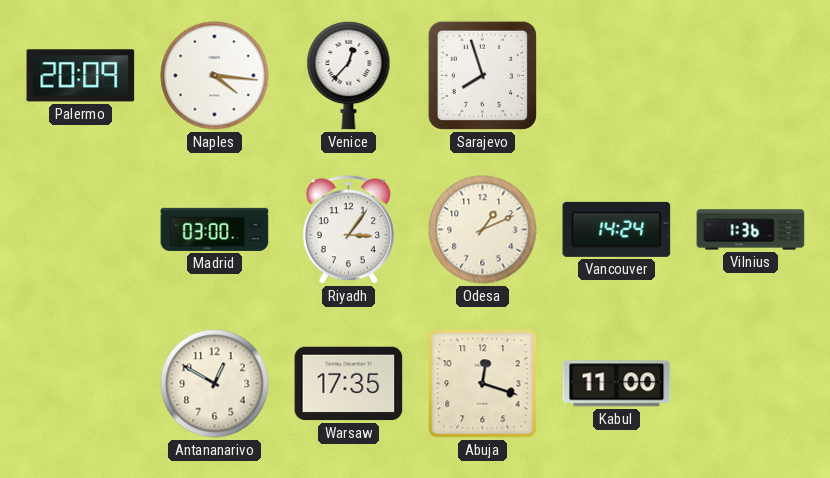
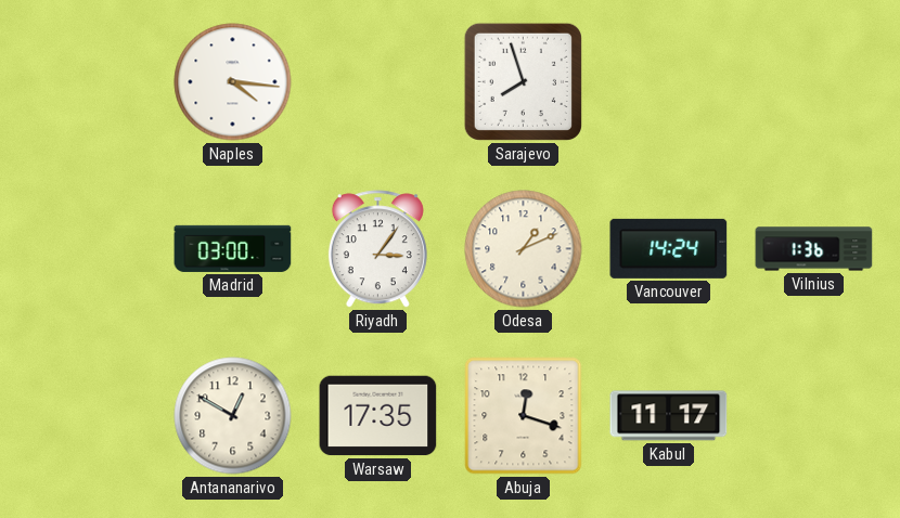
Palermo: 20:09 -> none (81, 76)
Venice: 12:37 -> none (349, 75)
Kabul: 11:00 -> 11:17 (669, 416)
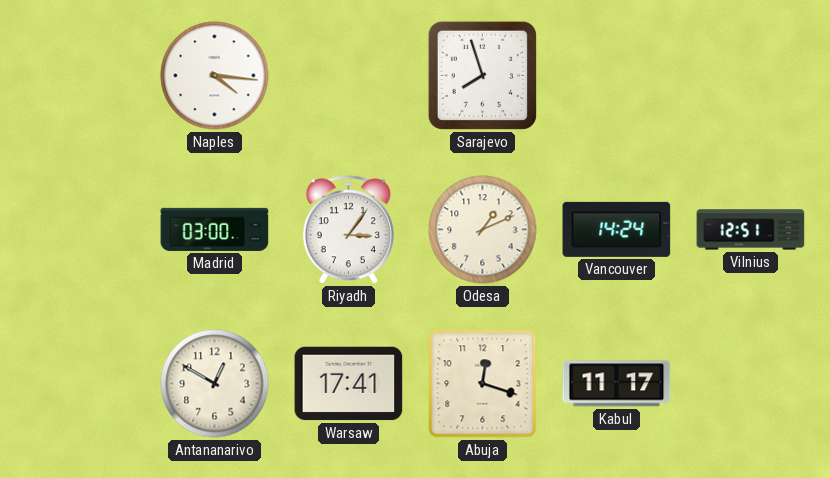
Vilnius: 1:36 -> 12:51 (751, 230)
Warsaw: 17:35 -> 17:41 (349, 384)
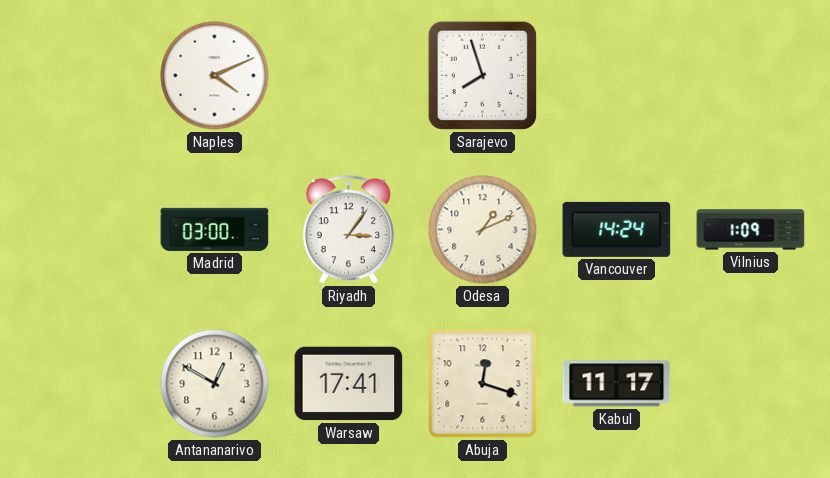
Naples: 4:16 -> 4:11 (215, 76)
Vilnius: 12:51 -> 1:09 (751, 230)
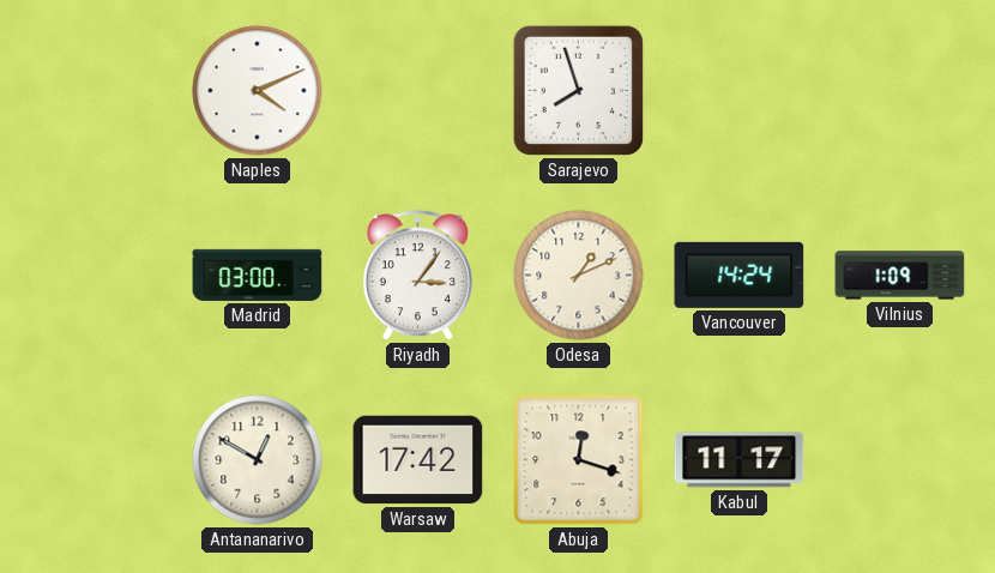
Warsaw: 17:41 -> 17:42 (418, 460)
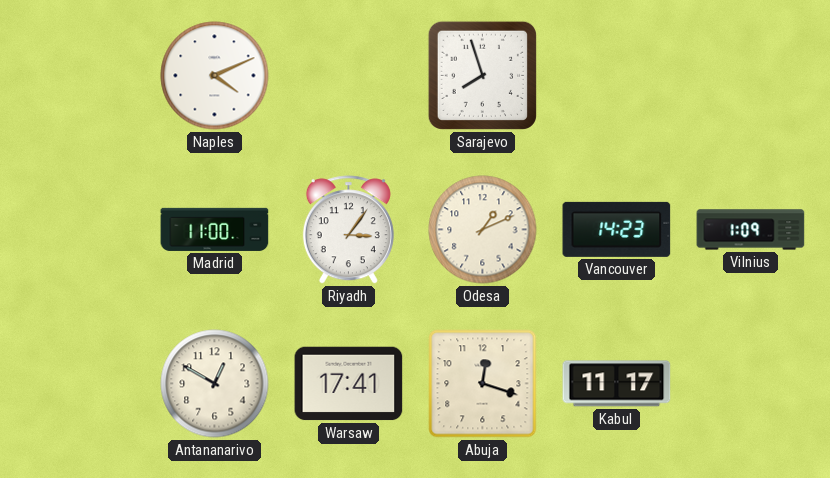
Madrid: 03:00 -> 11:00 (215, 229)
Vancouver: 14:24 -> 14:23 (617, 229)
Warsaw: 17:42 -> 17:41 (349, 384)
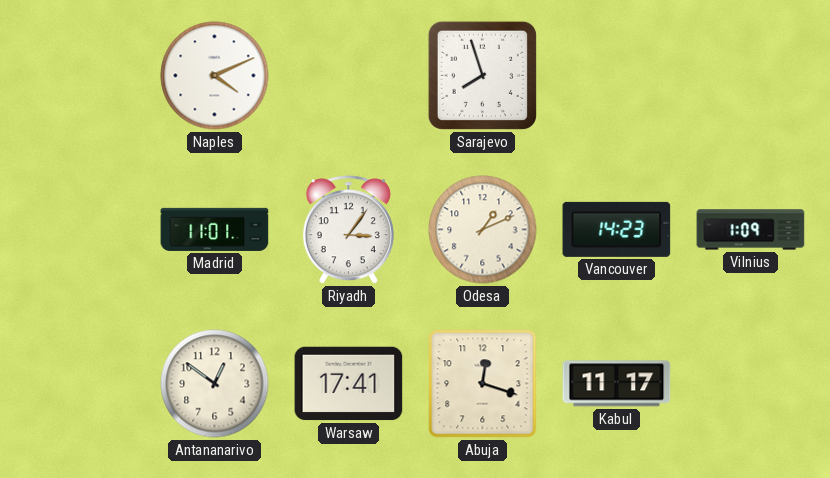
Madrid: 11:00 -> 11:01 (215, 229)
Antananarivo: 12:50 -> 12:51 (215, 384)
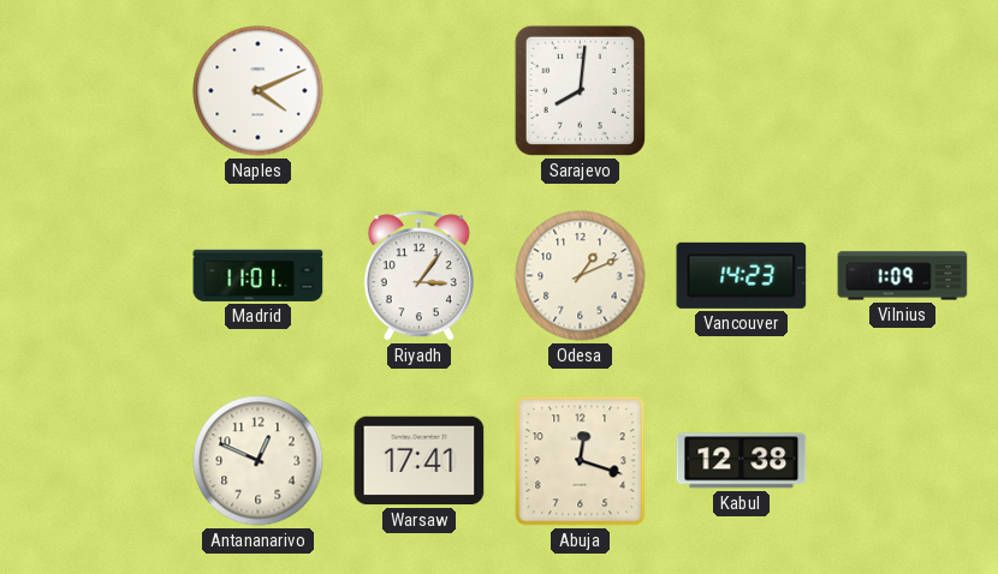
Sarajevo: 7:57 -> 8:01 (580, 90)
Antananarivo: 12:51 -> 12:49 (259, 461)
Kabul: 11:17 -> 12:38 (742, 461)
